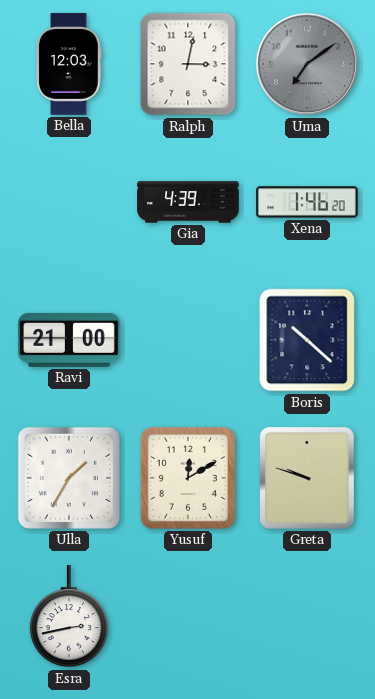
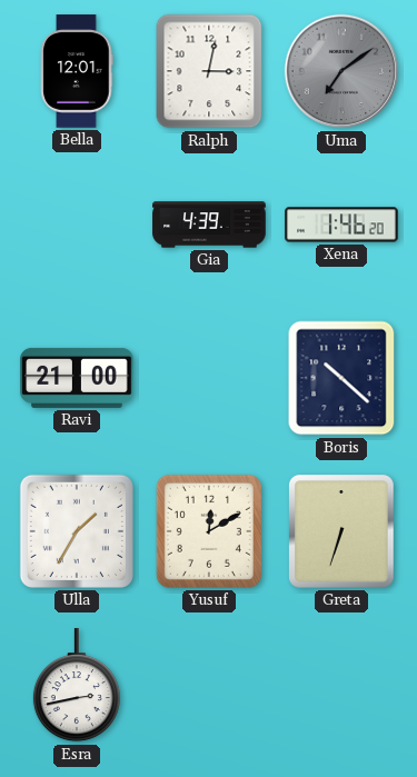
Bella: 12:03 -> 12:01 (77, 71)
Greta: 9:48 -> 6:33 (342, 531)
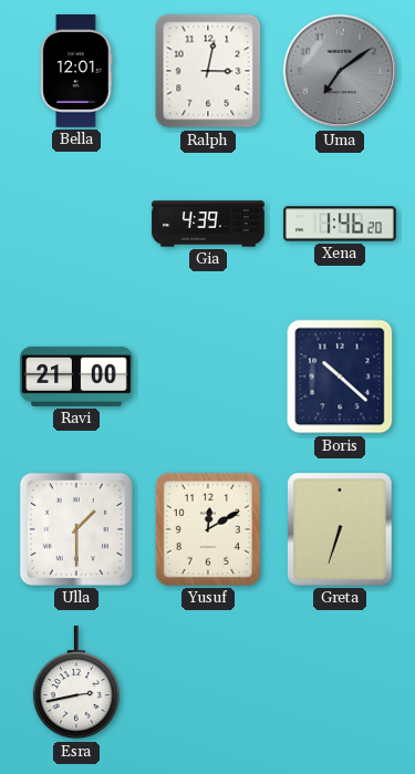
Ulla: 1:35 -> 1:30 (76, 529)
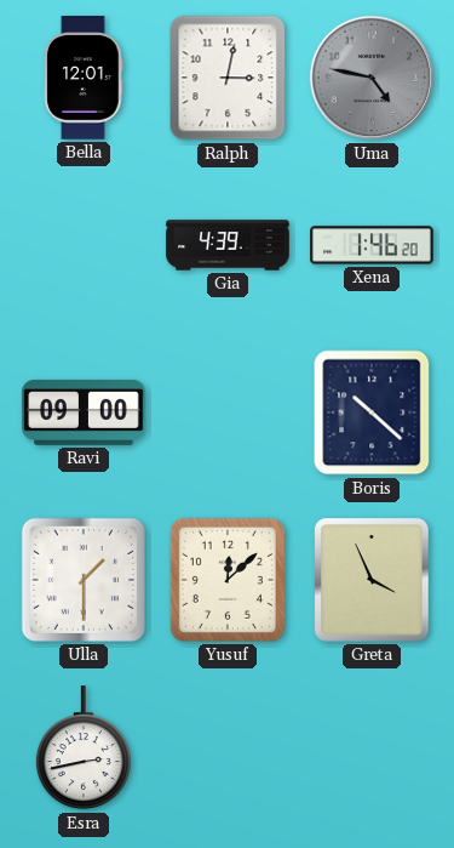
Uma: 7:09 -> 4:47 (372, 78)
Ravi: 21:00 -> 09:00 (84, 412)
Yusuf: 12:10 -> 12:08 (228, 580)
Greta: 6:33 -> 3:56 (373, 580)
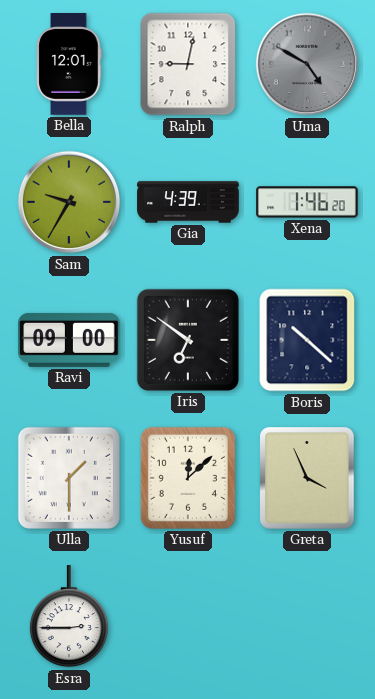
Ralph: 3:02 -> 9:02 (188, 64)
Uma: 4:47 -> 4:50 (307, 64)
Sam: none -> 9:35 (69, 202)
Iris: none -> 6:51 (188, 340)
Esra: 2:43 -> 2:45 (69, 617)
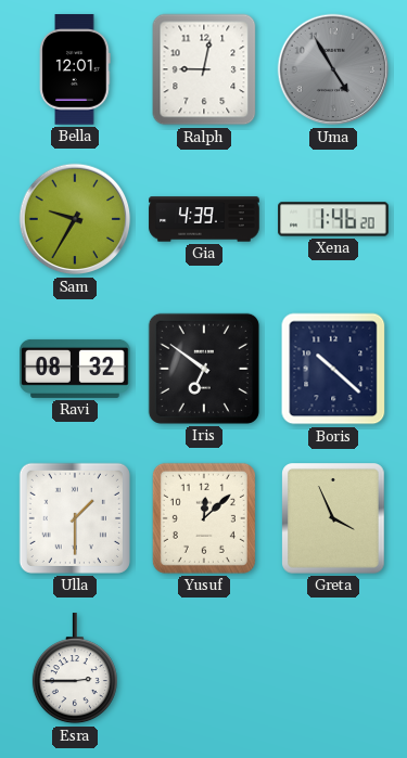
Uma: 4:50 -> 4:55 (333, 69)
Ravi: 09:00 -> 08:32 (75, 369)
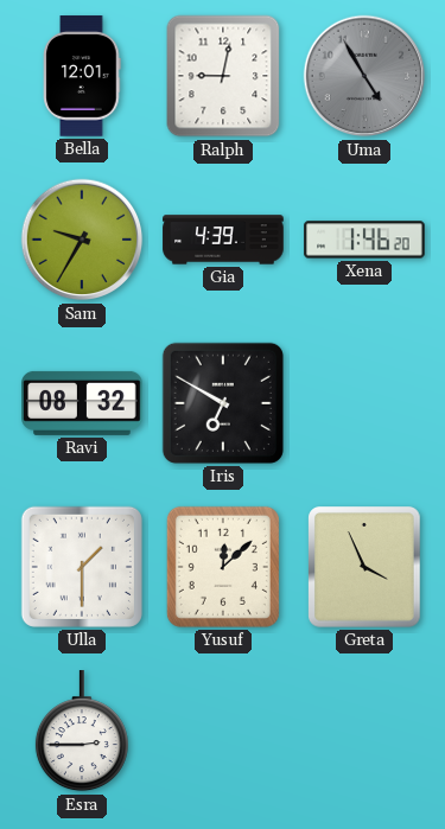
Iris: 6:51 -> 6:50 (223, 403)
Boris: 10:22 -> none (333, 369)
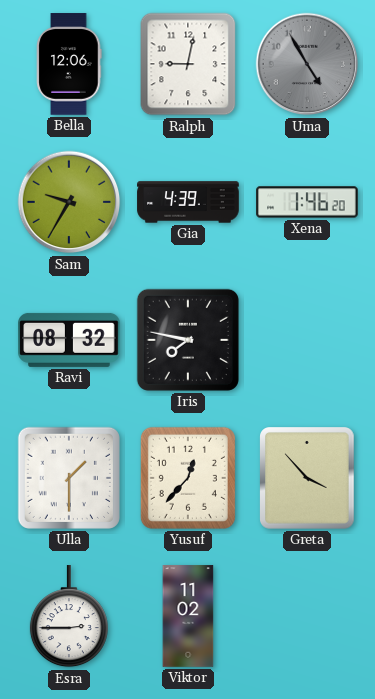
Bella: 12:01 -> 12:06 (69, 64)
Iris: 6:50 -> 7:47 (188, 340)
Yusuf: 12:08 -> 12:37 (188, 478)
Greta: 3:56 -> 3:53 (308, 478)
Viktor: none -> 11:02 (188, 616)
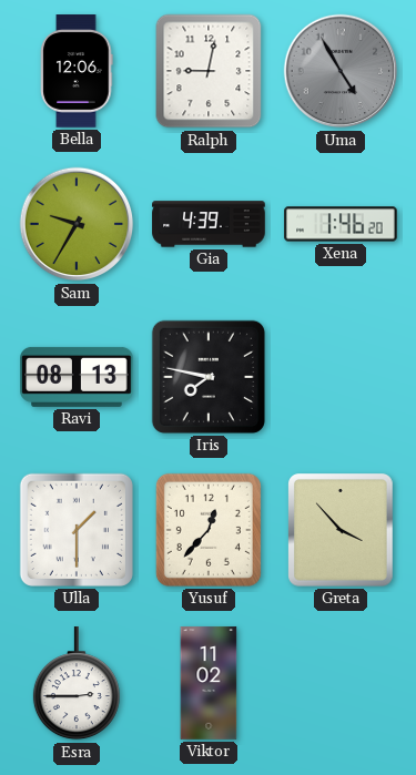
Ravi: 08:32 -> 08:13 (77, 377)
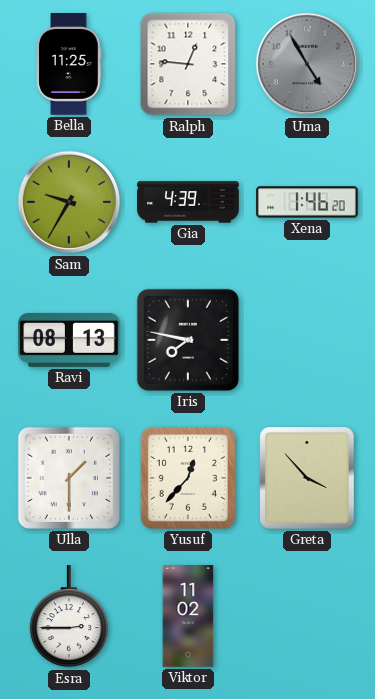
Bella: 12:06 -> 11:25 (69, 64)
Ralph: 9:02 -> 12:46 (188, 64)
